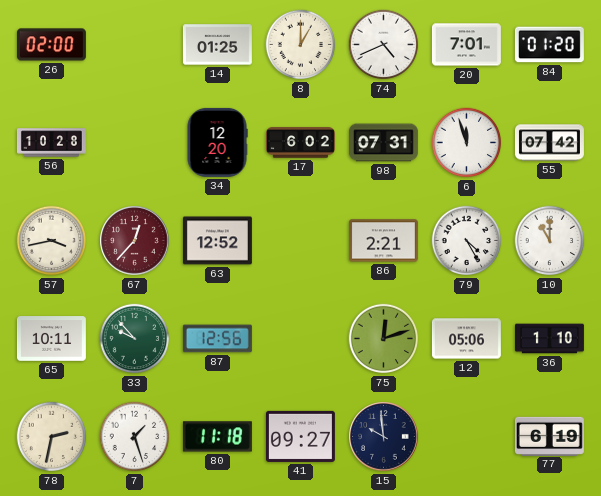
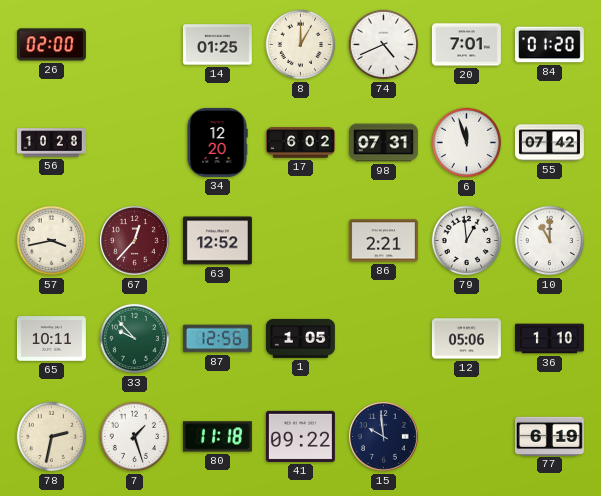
79: 4:25 -> 12:59 (467, 241)
1: none -> 1:05 (300, 338)
75: 12:12 -> none (384, 339)
41: 09:27 -> 09:22 (300, 436)
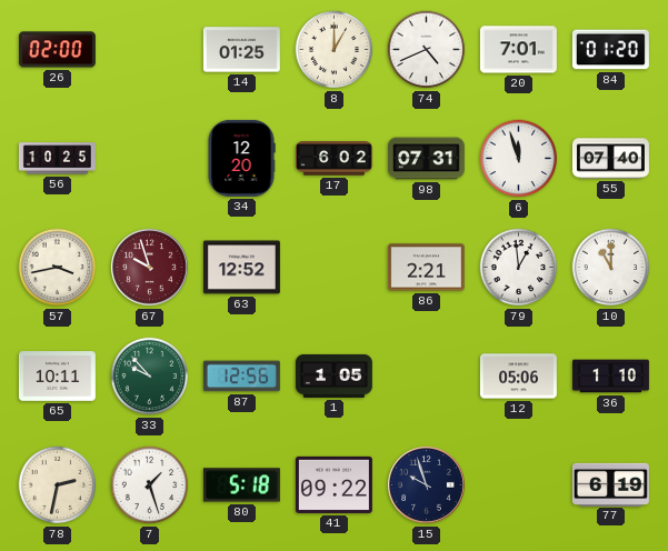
56: 10:28 -> 10:25 (57, 159)
55: 07:42 -> 07:40 (610, 159)
67: 12:37 -> 9:57 (150, 268)
80: 11:18 -> 5:18 (241, 485)
15: 9:59 -> 9:57 (427, 485)
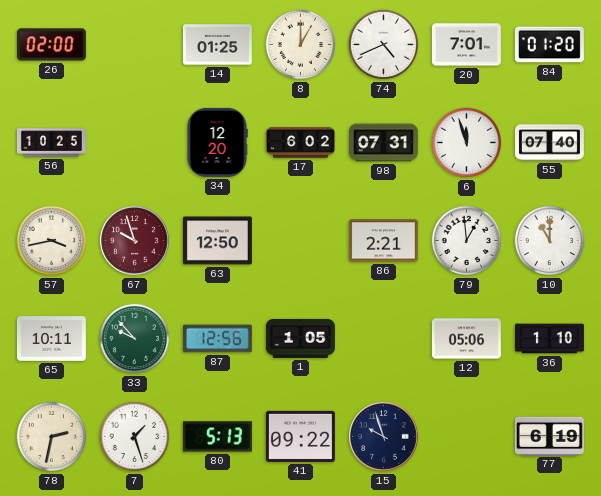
63: 12:52 -> 12:50 (217, 241)
80: 5:18 -> 5:13 (217, 437)
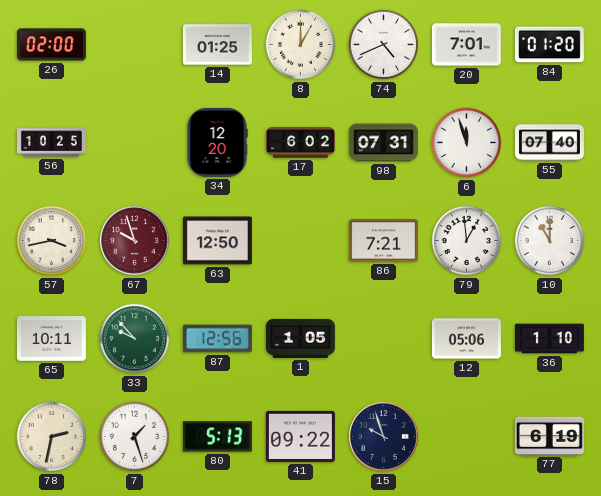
86: 2:21 -> 7:21 (383, 241)
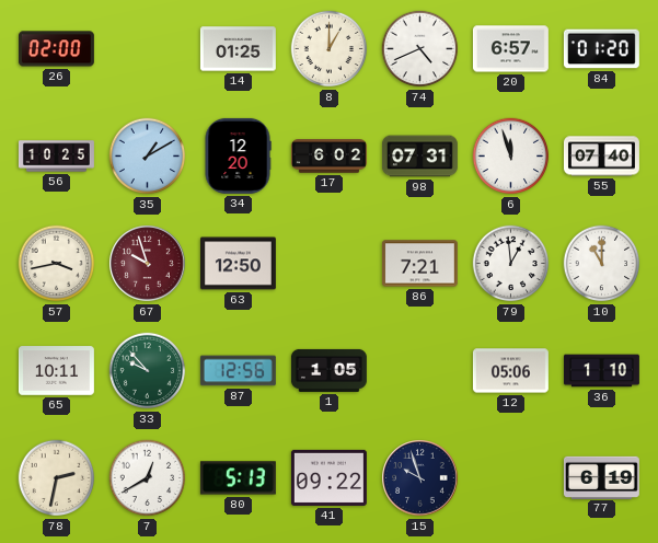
20: 7:01 -> 6:57 (510, 49)
35: none -> 1:10 (148, 157)
7: 1:27 -> 12:40 (148, 478)
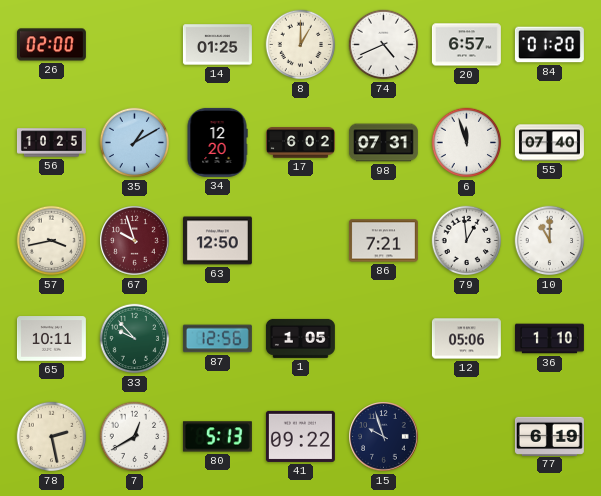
78: 2:32 -> 2:28 (52, 437)
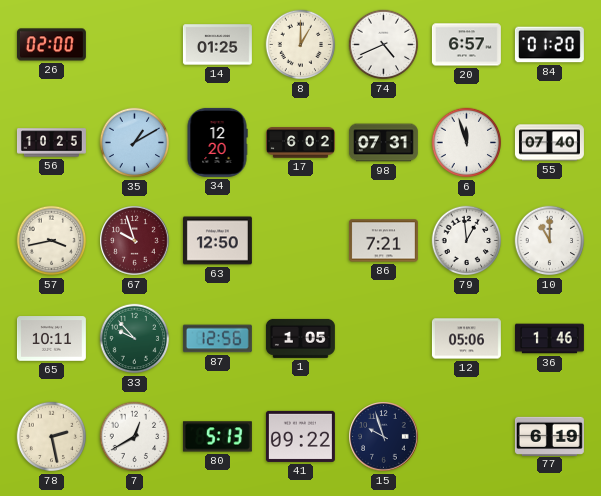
36: 1:10 -> 1:46 (549, 339)
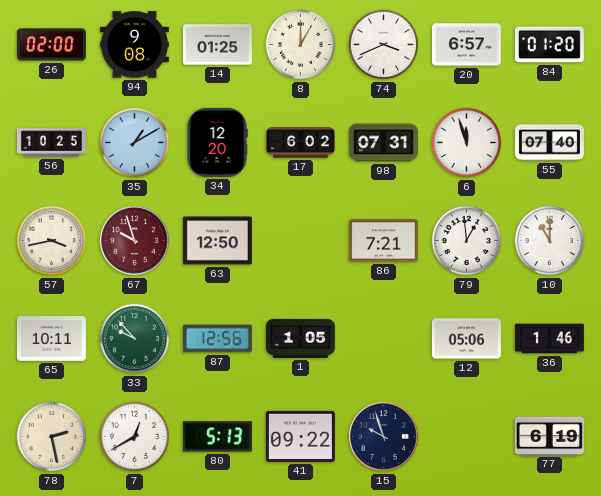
94: none -> 9:08 (134, 45)
74: 4:41 -> 3:41 (384, 45)
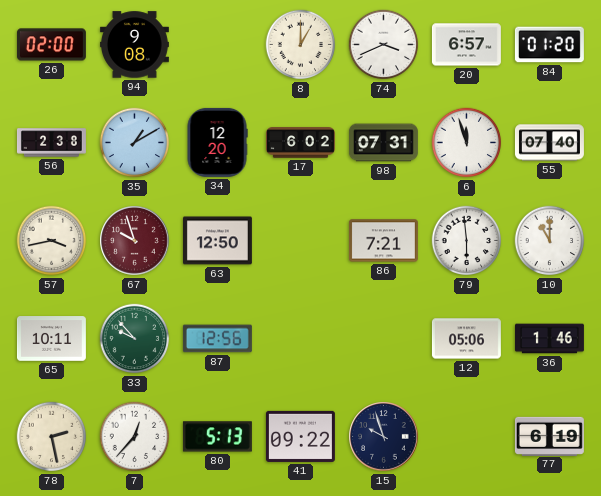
14: 01:25 -> none (217, 45)
56: 10:25 -> 2:38 (51, 143)
79: 12:59 -> 5:59 (467, 241)
1: 1:05 -> none (300, 338)
7: 12:40 -> 12:37 (135, 437)
